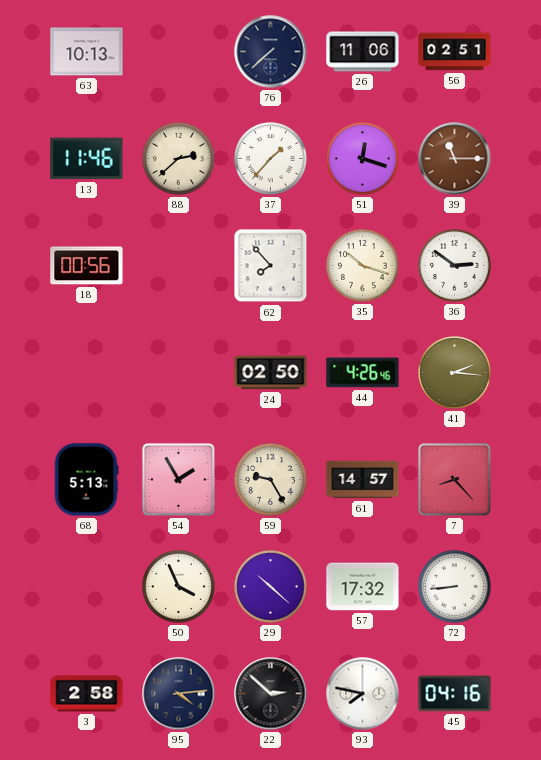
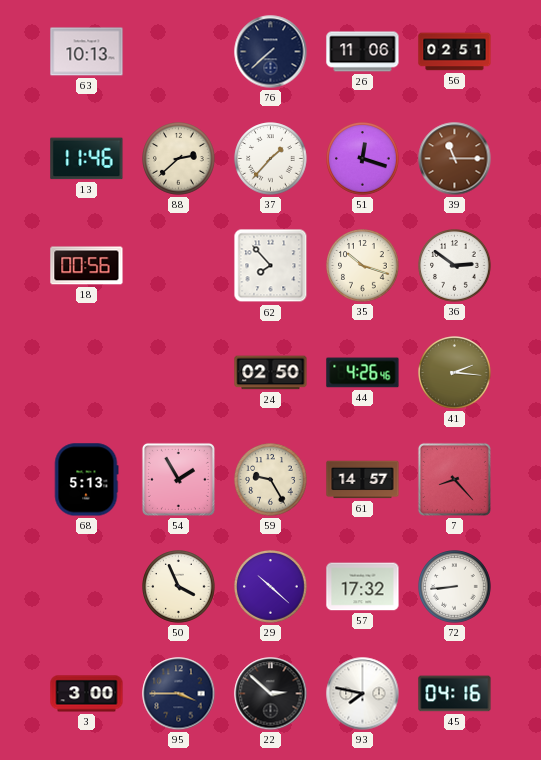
3: 2:58 -> 3:00 (87, 694)
95: 4:14 -> 3:45 (179, 694)
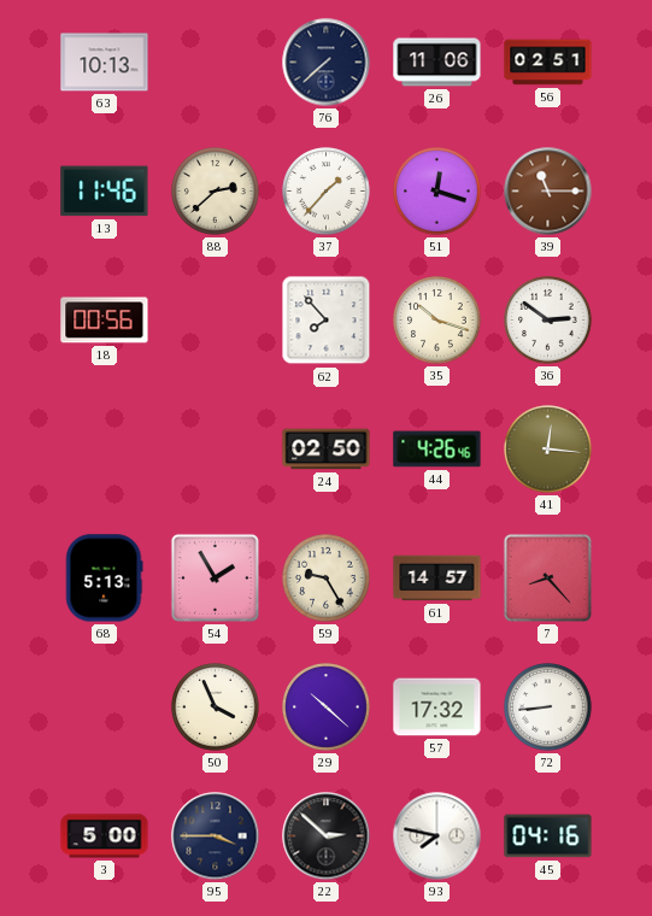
41: 2:16 -> 12:16 (548, 450)
3: 3:00 -> 5:00 (105, 836)
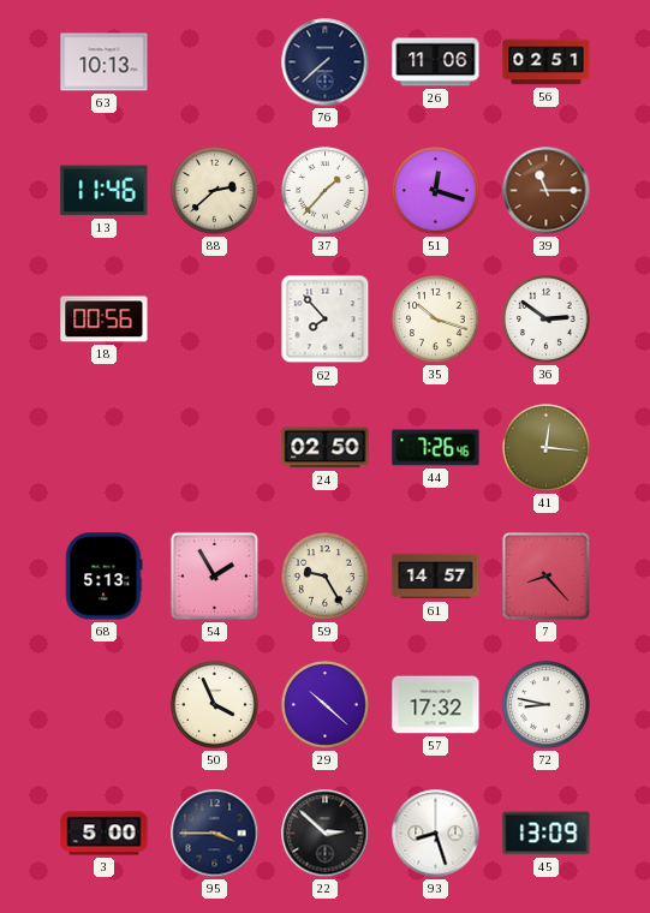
44: 4:26 -> 7:26 (436, 448)
72: 8:44 -> 8:47 (547, 705)
93: 7:47 -> 8:27 (436, 834)
45: 04:16 -> 13:09 (547, 834)
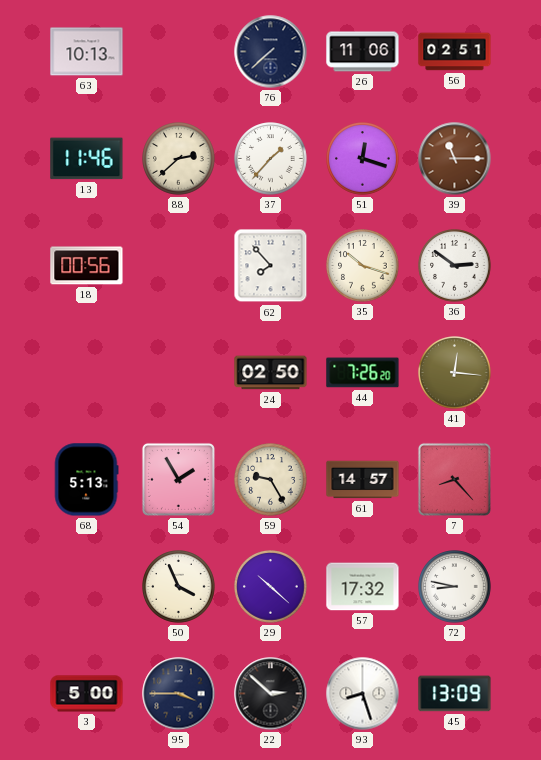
44: 7:26:46 -> 7:26:20 (363, 373)
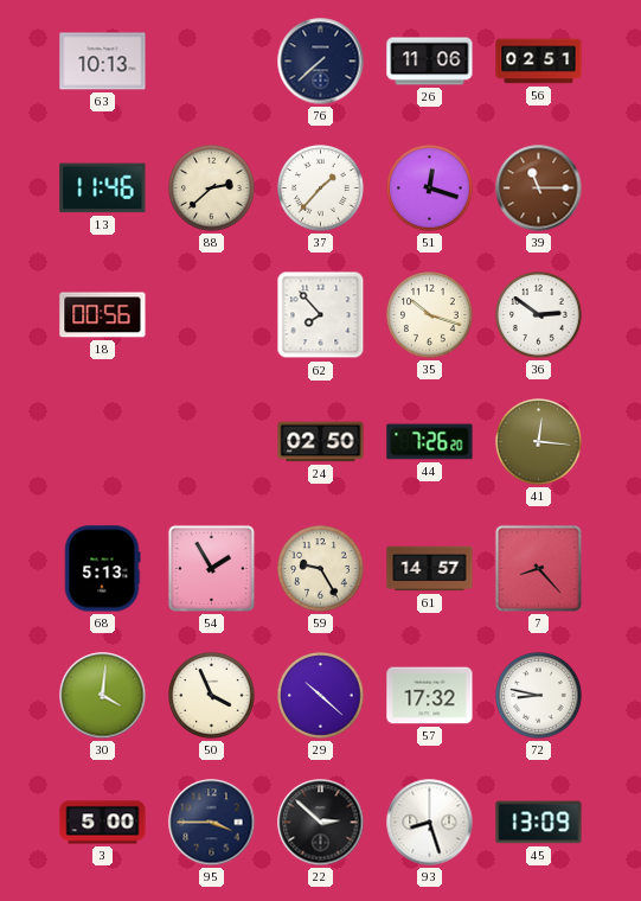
30: none -> 4:01 (103, 696)
